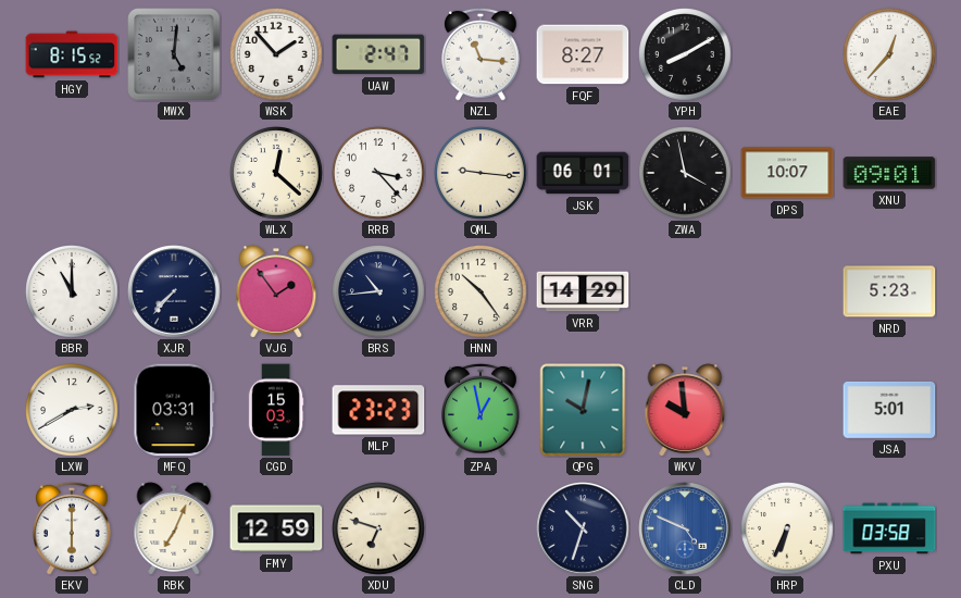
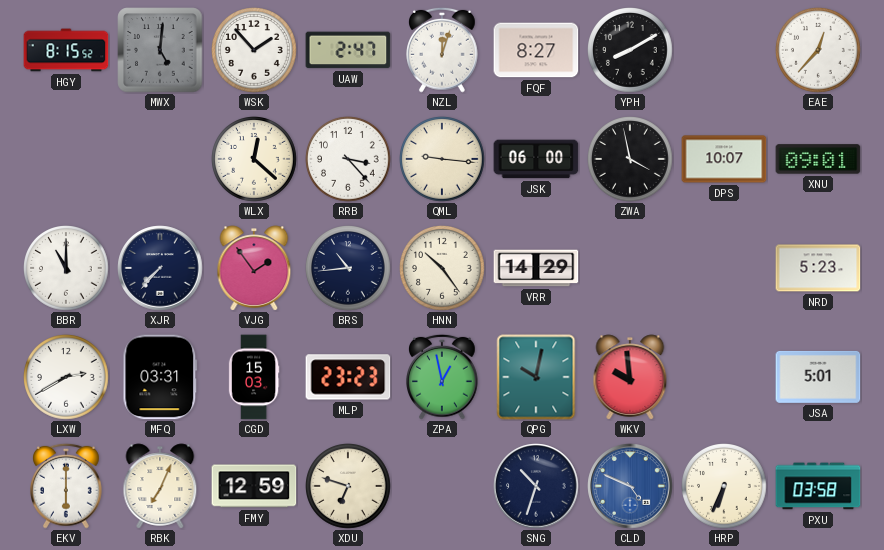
NZL: 11:16 -> 12:03 (443, 50)
JSK: 06:01 -> 06:00 (536, 159)
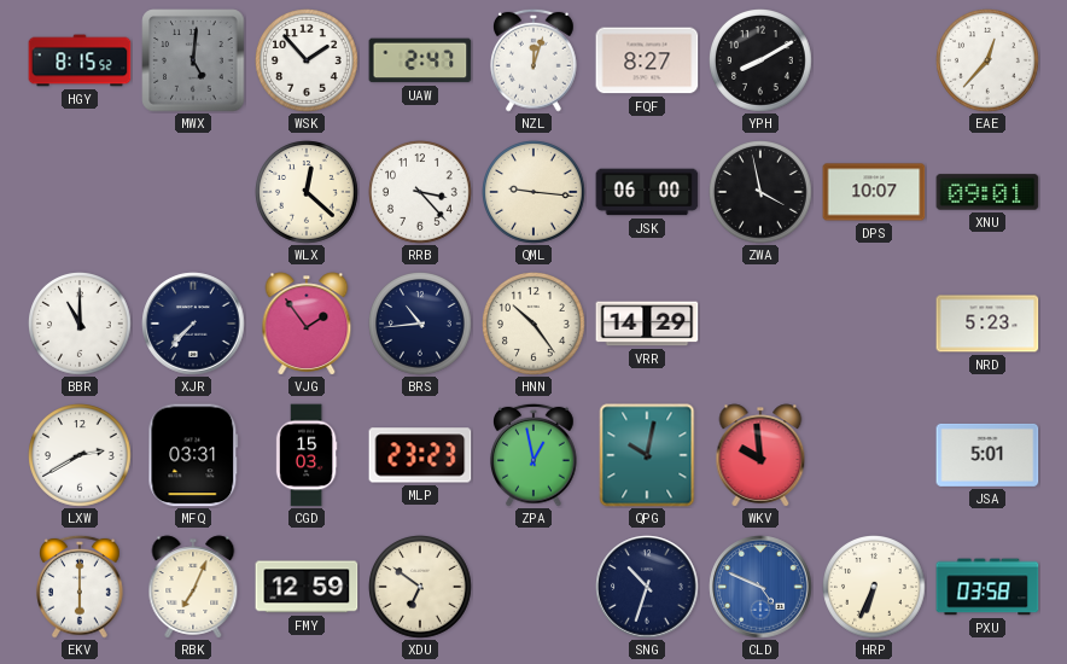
XDU: 6:48 -> 6:51 (421, 588)
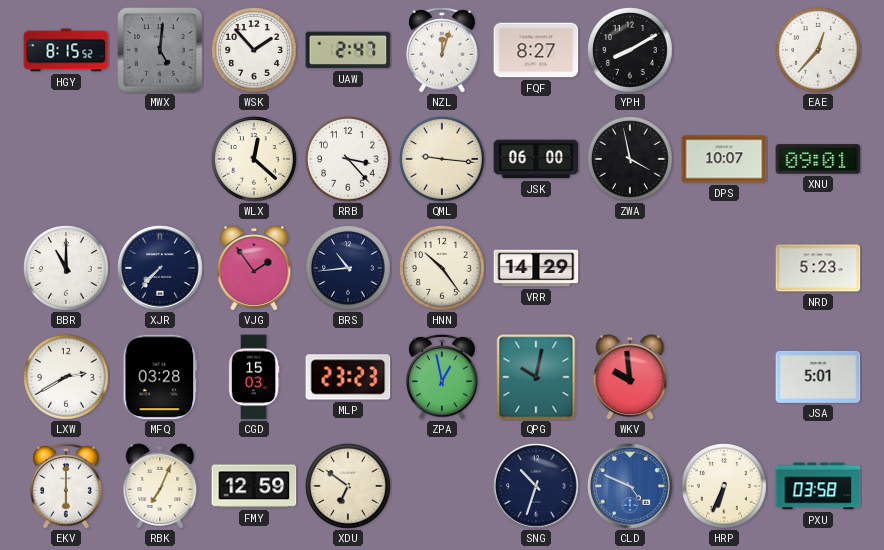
MFQ: 03:31 -> 03:28 (160, 377)
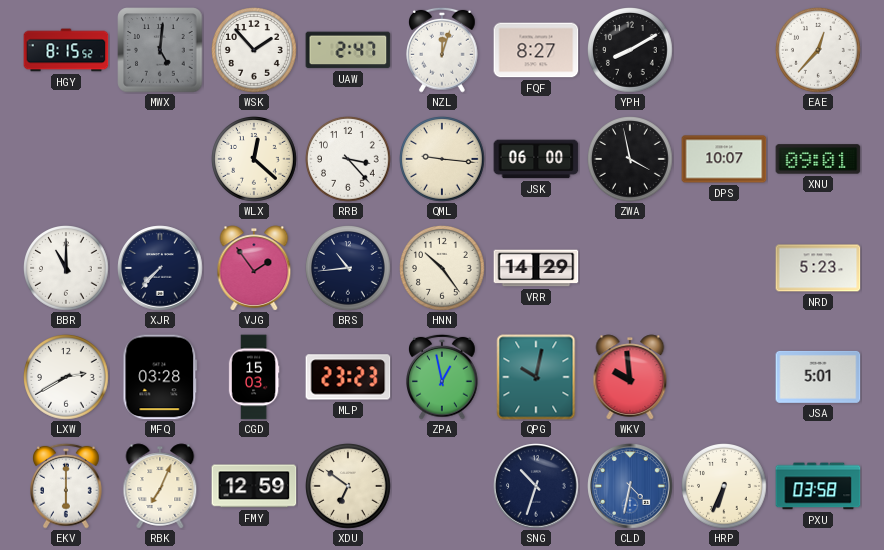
CLD: 4:49 -> 4:32 (630, 486)
